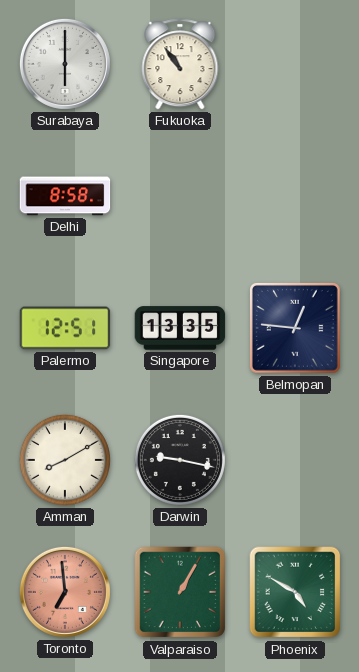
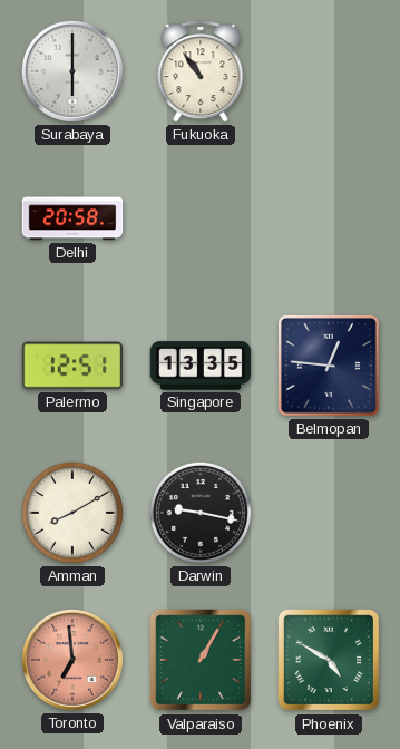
Delhi: 8:58 -> 20:58 (72, 218)
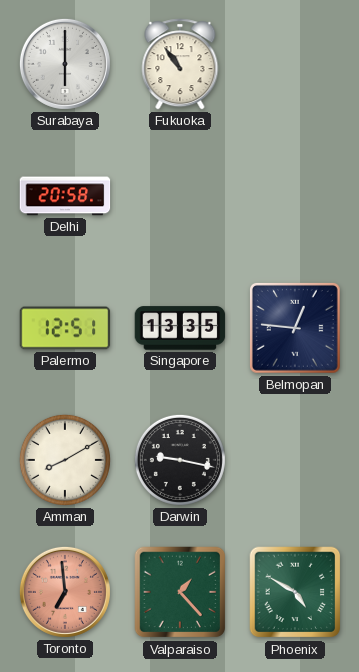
Valparaiso: 1:05 -> 1:23 (180, 592)
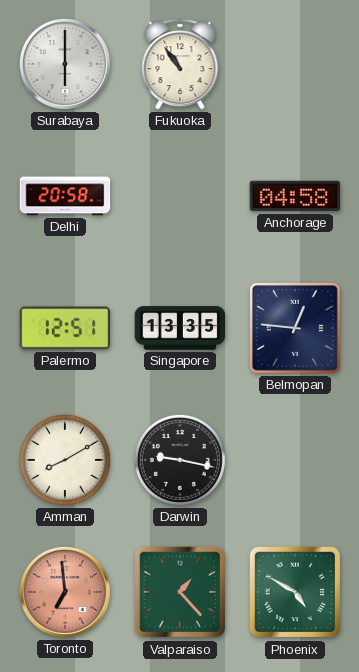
Anchorage: none -> 04:58 (295, 196)
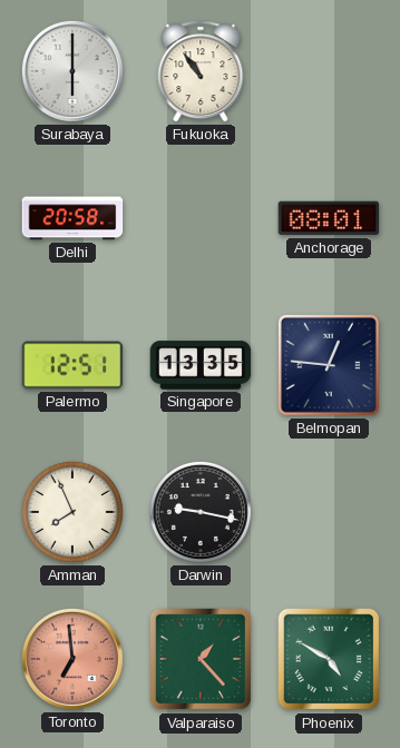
Anchorage: 04:58 -> 08:01 (329, 218)
Amman: 8:10 -> 7:56 (72, 512)
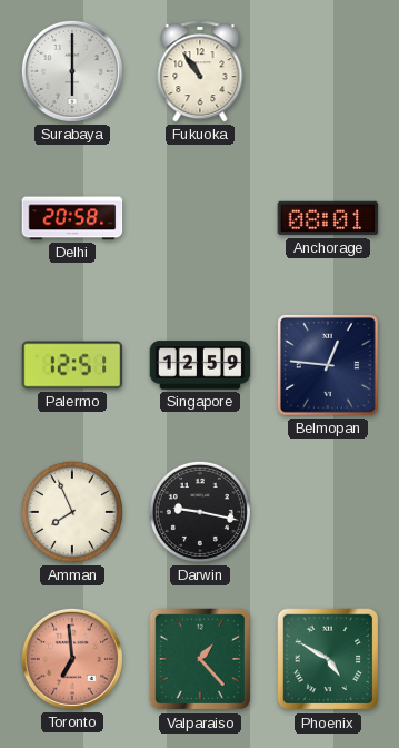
Singapore: 13:35 -> 12:59 (200, 365)
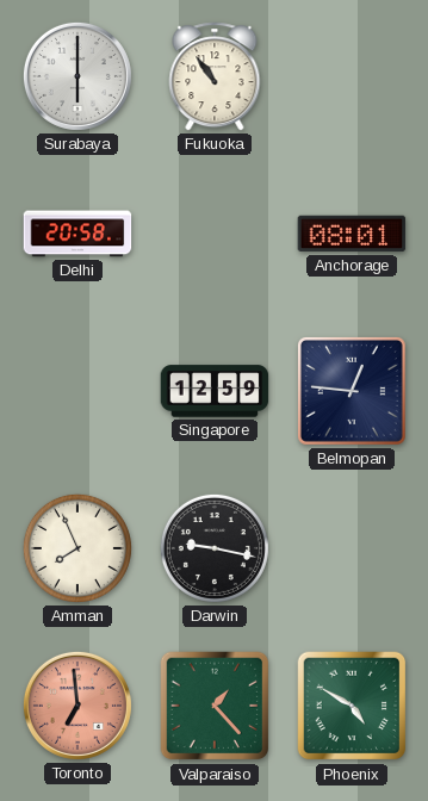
Palermo: 12:51 -> none (72, 365)
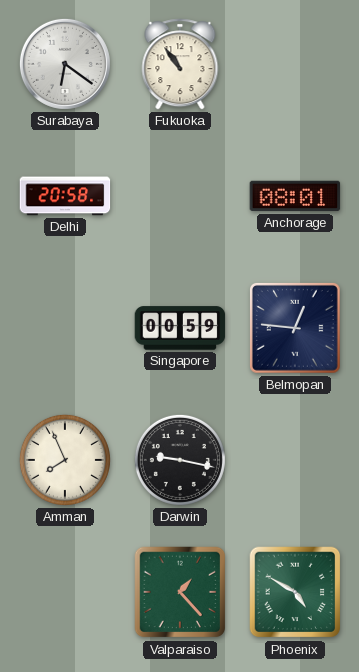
Surabaya: 6:00 -> 6:21 (65, 64)
Singapore: 12:59 -> 00:59 (180, 328)
Toronto: 6:59 -> none (77, 706)
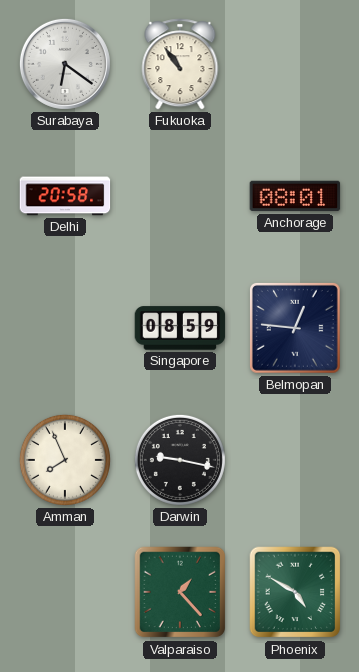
Singapore: 00:59 -> 08:59 (180, 328)
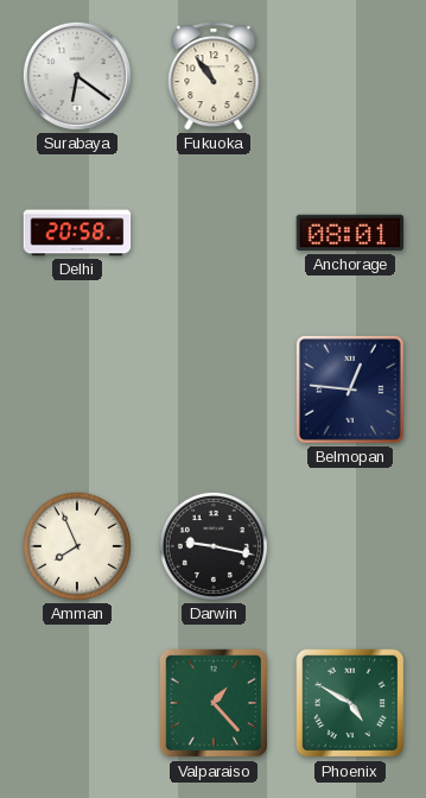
Singapore: 08:59 -> none (180, 328)
